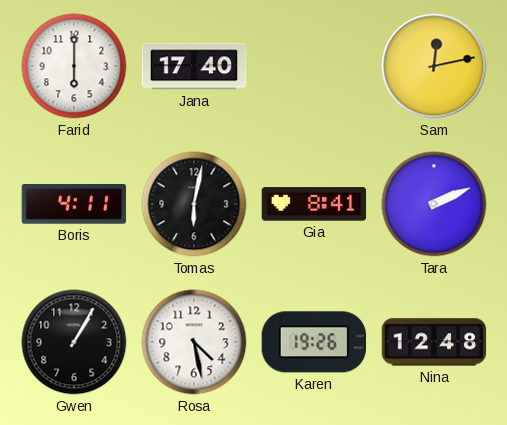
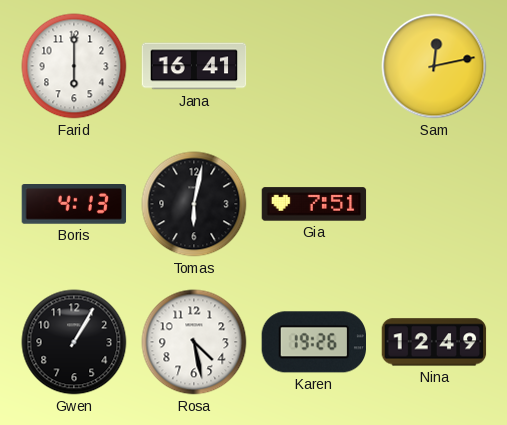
Jana: 17:40 -> 16:41 (194, 66)
Boris: 4:11 -> 4:13 (74, 205)
Gia: 8:41 -> 7:51 (314, 204)
Tara: 2:11 -> none (434, 204)
Nina: 12:48 -> 12:49 (434, 342)
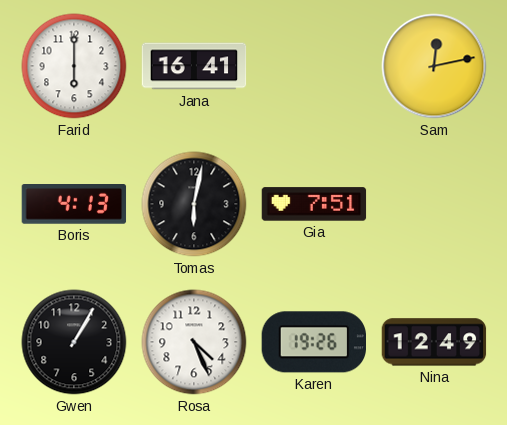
Rosa: 4:28 -> 4:26 (194, 342)
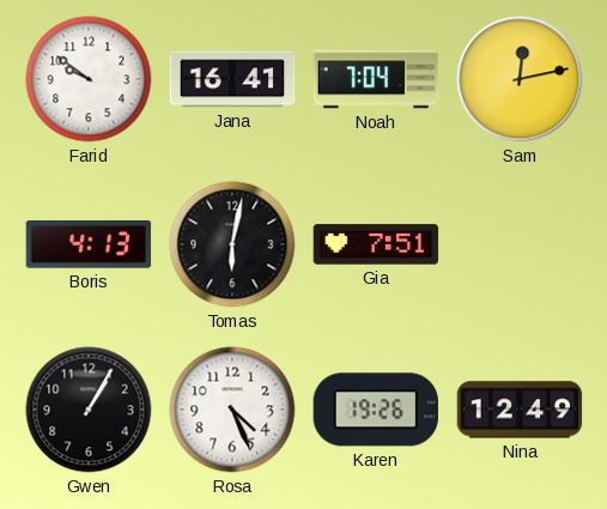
Farid: 6:00 -> 9:51 (89, 79)
Noah: none -> 7:04 (376, 79)
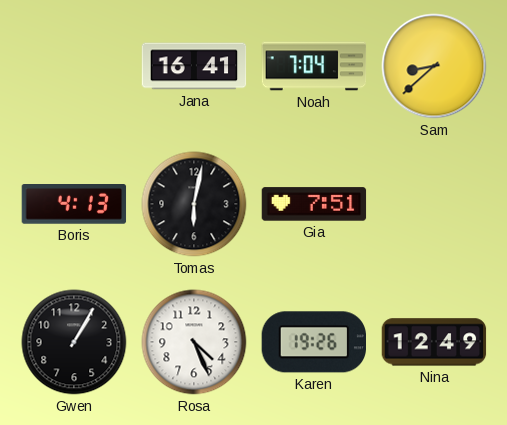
Farid: 9:51 -> none (89, 79)
Sam: 12:13 -> 8:38 (434, 66)
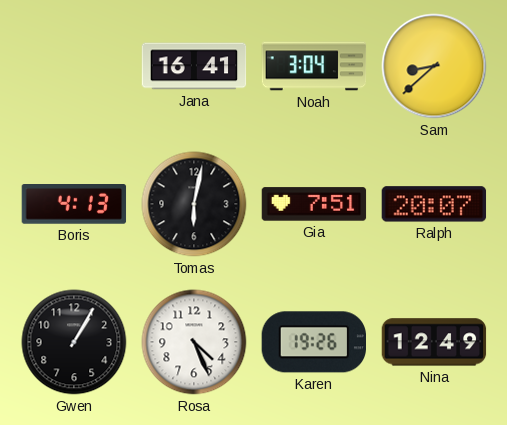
Noah: 7:04 -> 3:04 (314, 66)
Ralph: none -> 20:07 (434, 204)
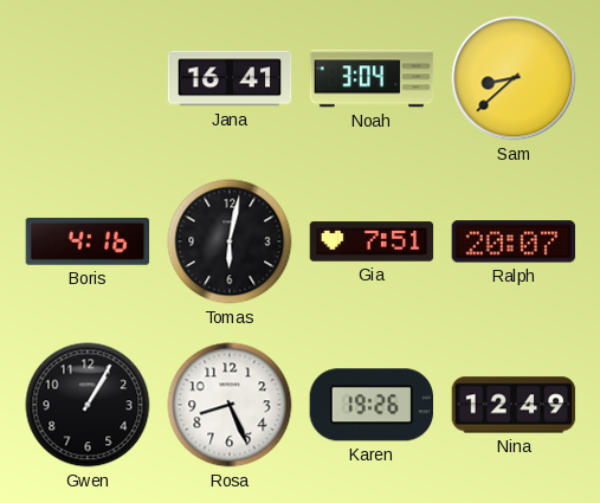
Boris: 4:13 -> 4:16 (88, 243)
Rosa: 4:26 -> 8:26 (230, 405)
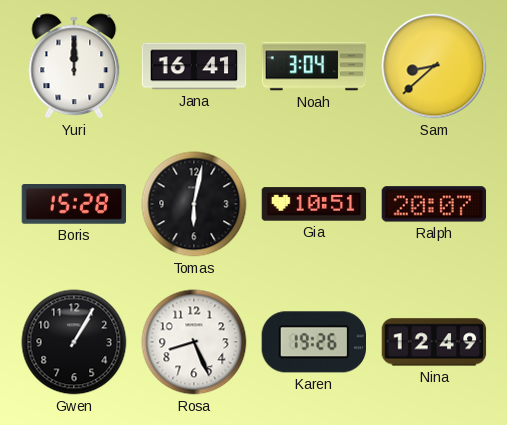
Yuri: none -> 12:00 (74, 66)
Boris: 4:16 -> 15:28 (74, 205)
Gia: 7:51 -> 10:51 (314, 204)
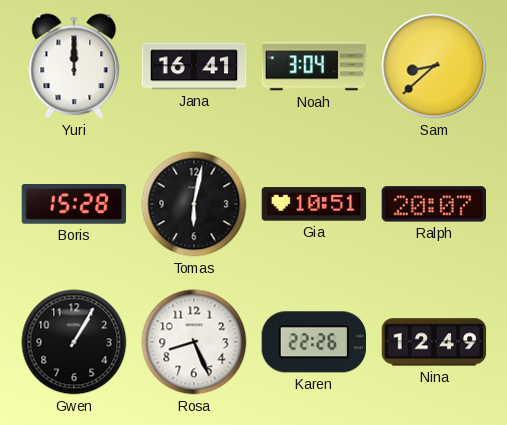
Karen: 19:26 -> 22:26 (313, 342)
